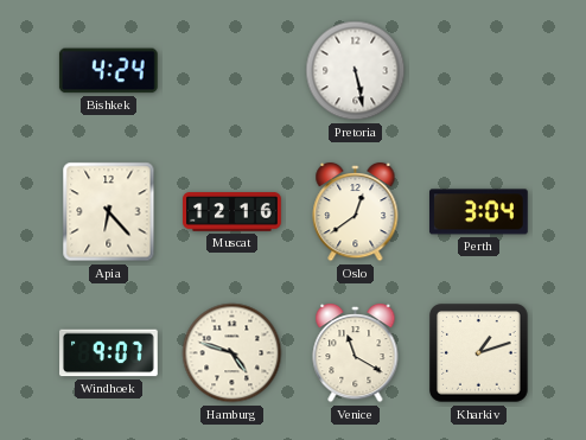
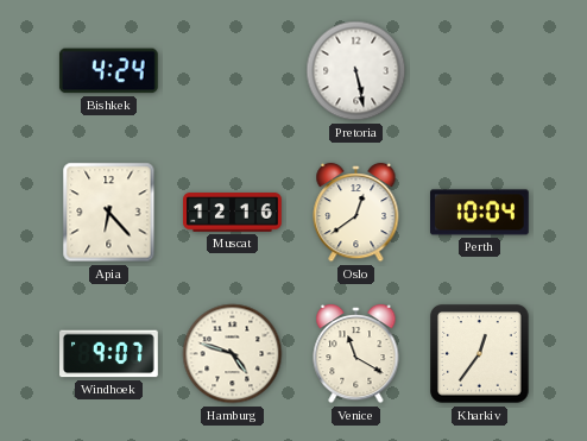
Perth: 3:04 -> 10:04 (480, 213)
Kharkiv: 1:12 -> 12:36 (480, 354)
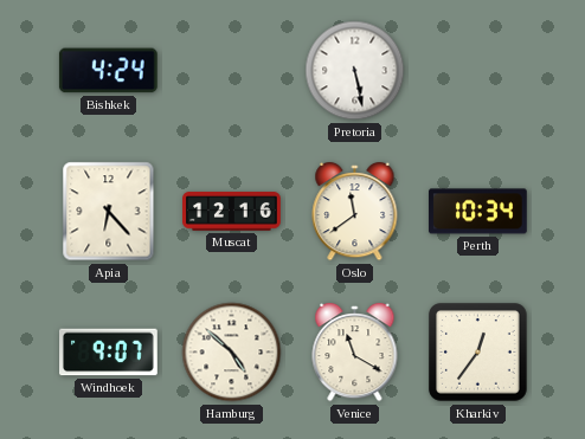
Oslo: 12:39 -> 11:39 (355, 212)
Perth: 10:04 -> 10:34 (478, 212)
Hamburg: 4:48 -> 4:52 (232, 353)
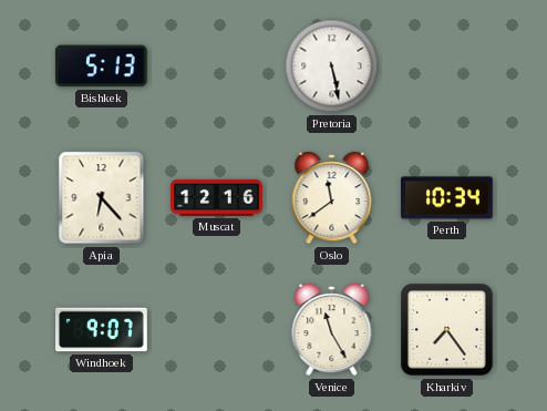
Bishkek: 4:24 -> 5:13 (101, 66)
Hamburg: 4:52 -> none (232, 353)
Venice: 11:20 -> 11:25 (332, 330)
Kharkiv: 12:36 -> 7:24 (447, 330)
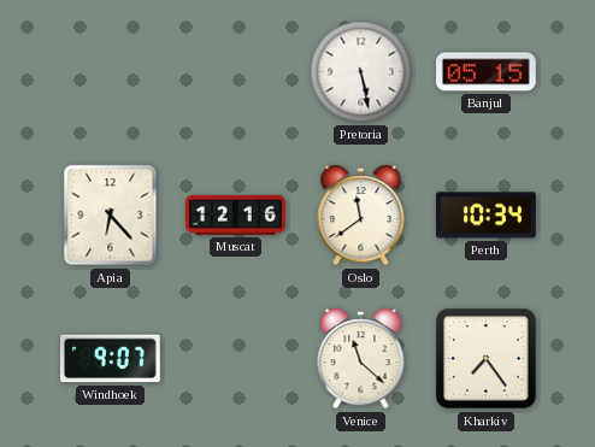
Bishkek: 5:13 -> none (101, 66)
Banjul: none -> 05:15 (487, 72)
Venice: 11:25 -> 11:22 (361, 359)
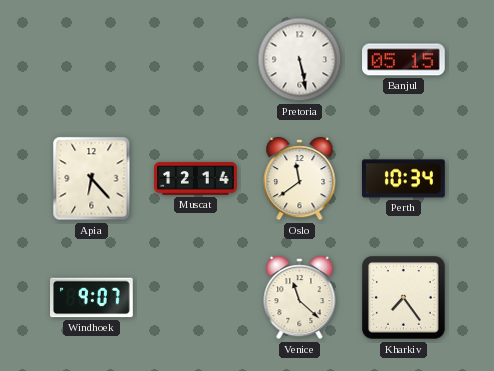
Muscat: 12:16 -> 12:14 (196, 179)
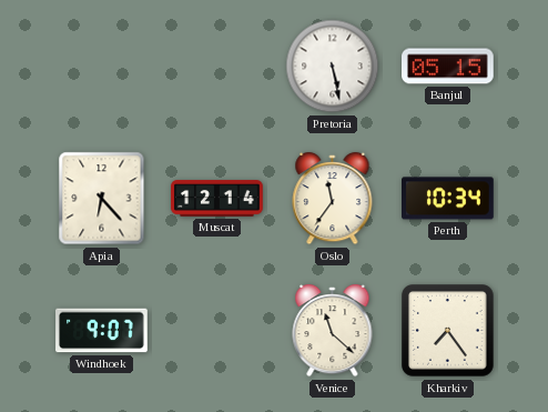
Oslo: 11:39 -> 11:36 (333, 199)
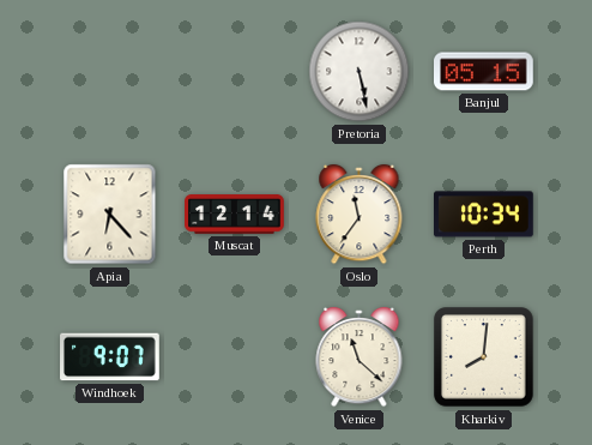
Kharkiv: 7:24 -> 8:01 (484, 357)
